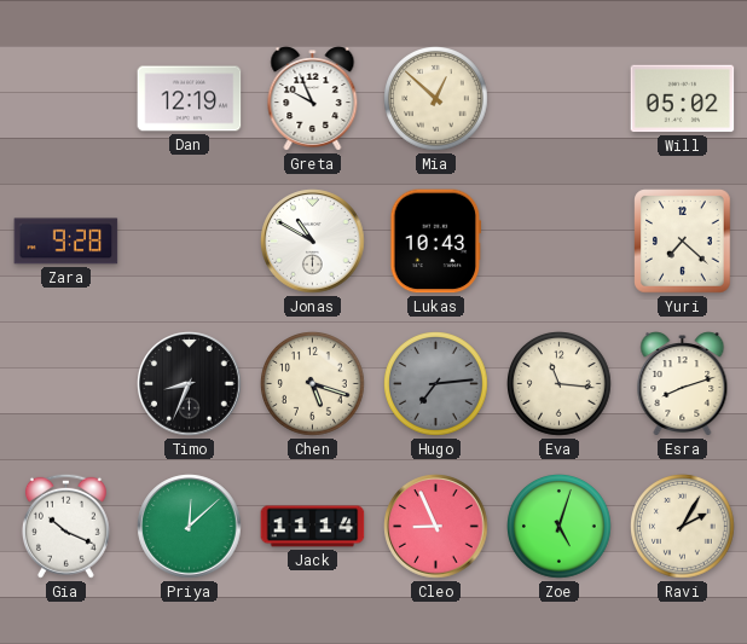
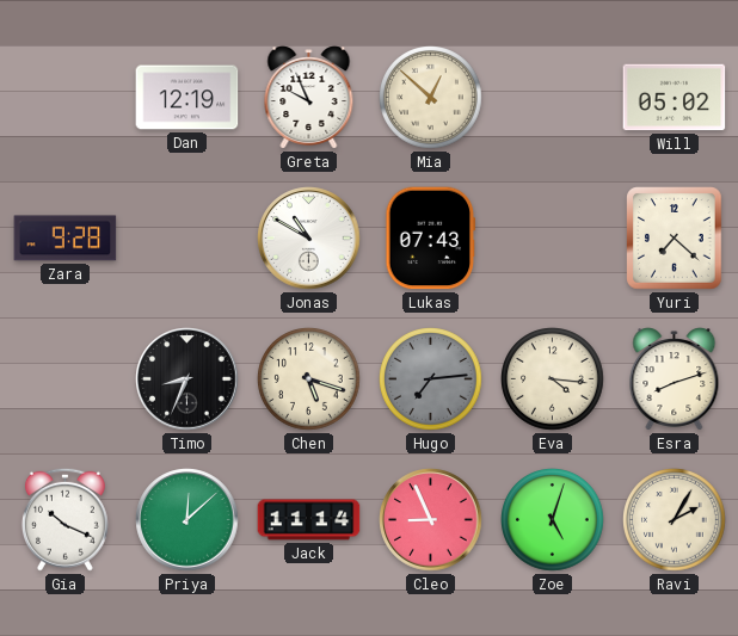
Lukas: 10:43 -> 07:43 (431, 239)
Eva: 11:16 -> 4:16 (553, 379)
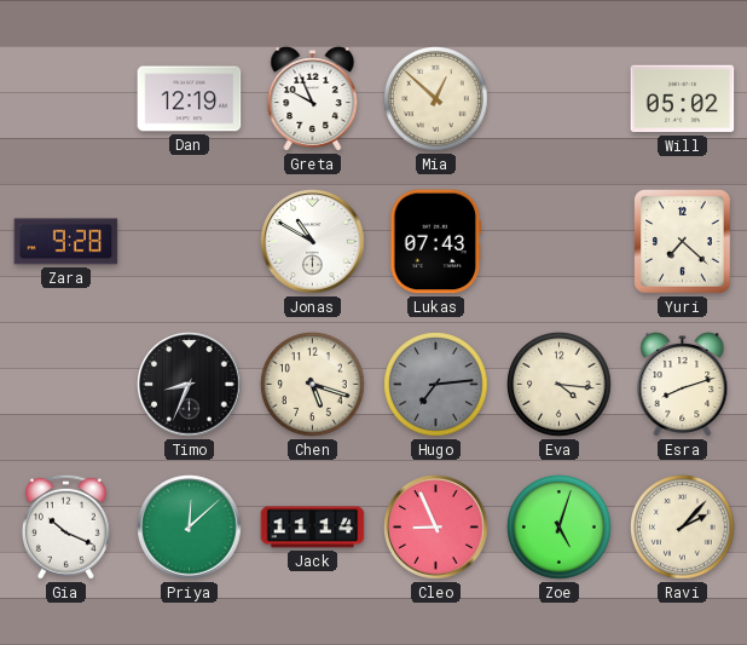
Ravi: 2:05 -> 2:07 (683, 528)
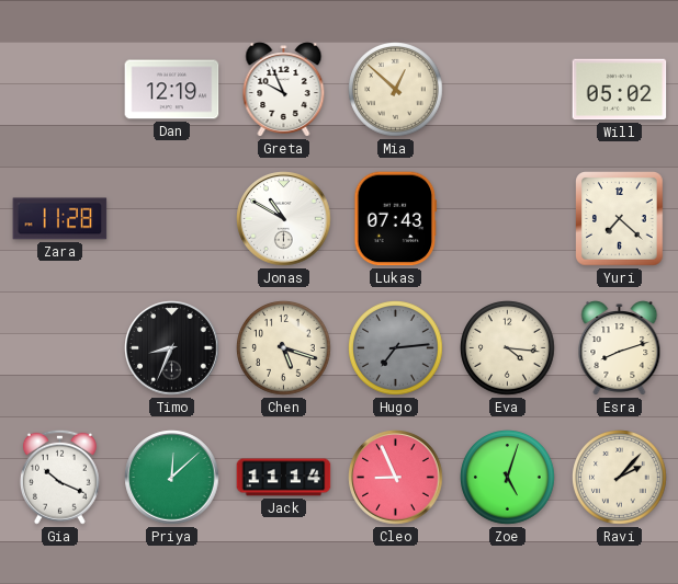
Zara: 9:28 -> 11:28 (60, 219)
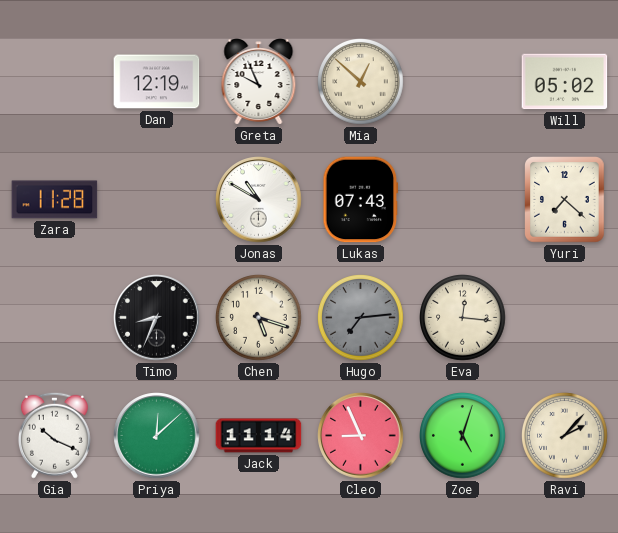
Eva: 4:16 -> 12:16 (463, 318)
Esra: 8:12 -> none (620, 348)
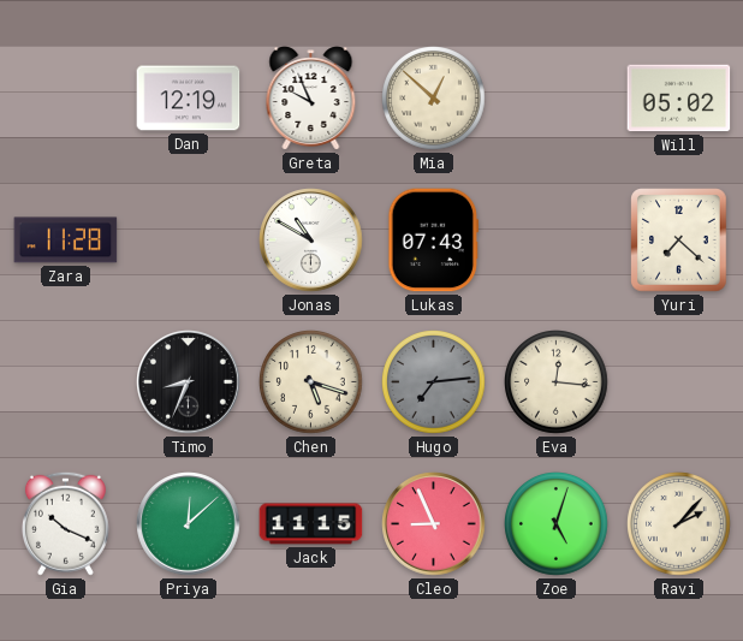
Jack: 11:14 -> 11:15 (311, 524)
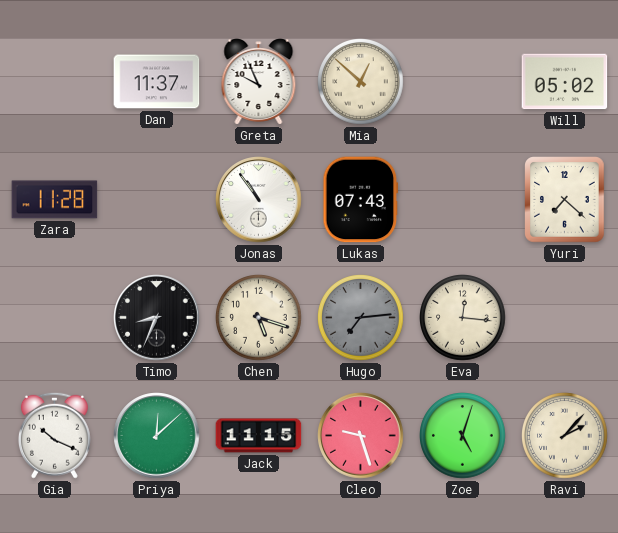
Dan: 12:19 -> 11:37 (157, 82)
Jonas: 10:50 -> 10:54 (259, 200)
Cleo: 8:56 -> 9:27 (361, 436)
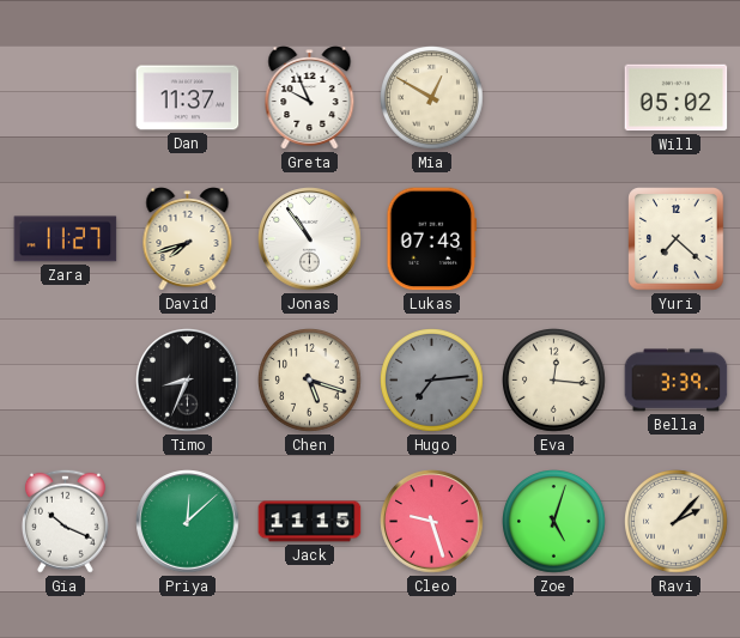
Mia: 12:52 -> 12:50 (432, 98)
Zara: 11:28 -> 11:27 (66, 239)
David: none -> 7:42 (188, 239)
Bella: none -> 3:39 (677, 381)
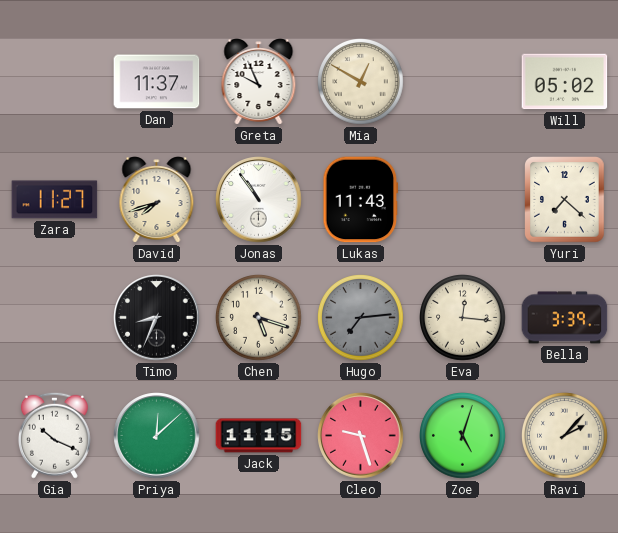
Lukas: 07:43 -> 11:43 (361, 200)
